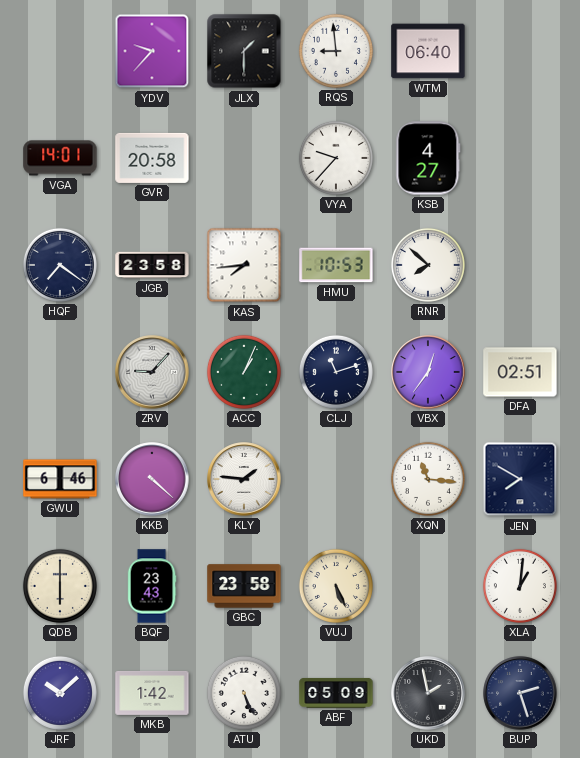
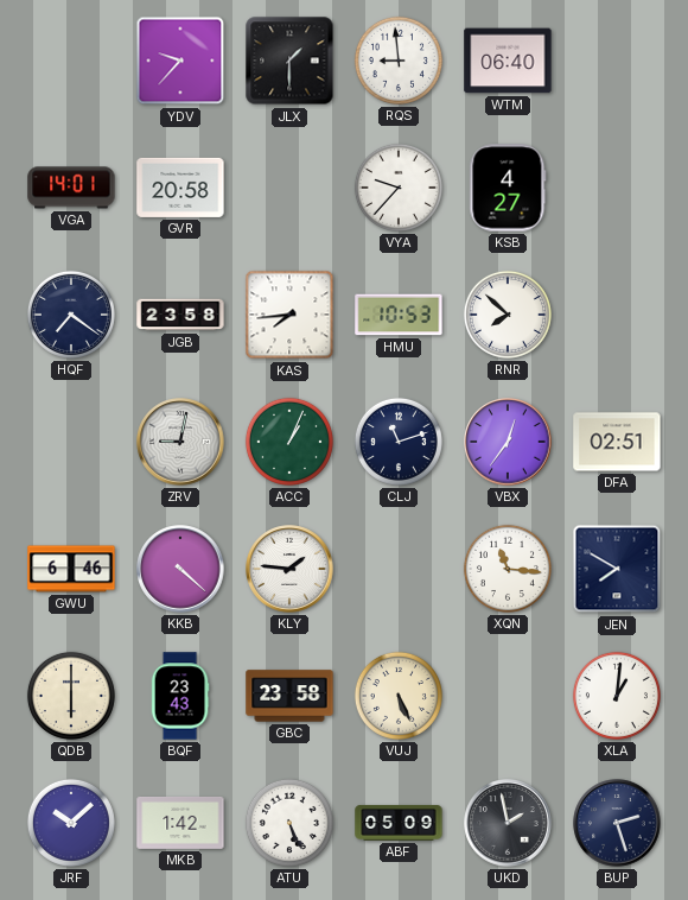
ZRV: 9:07 -> 9:02 (180, 442)
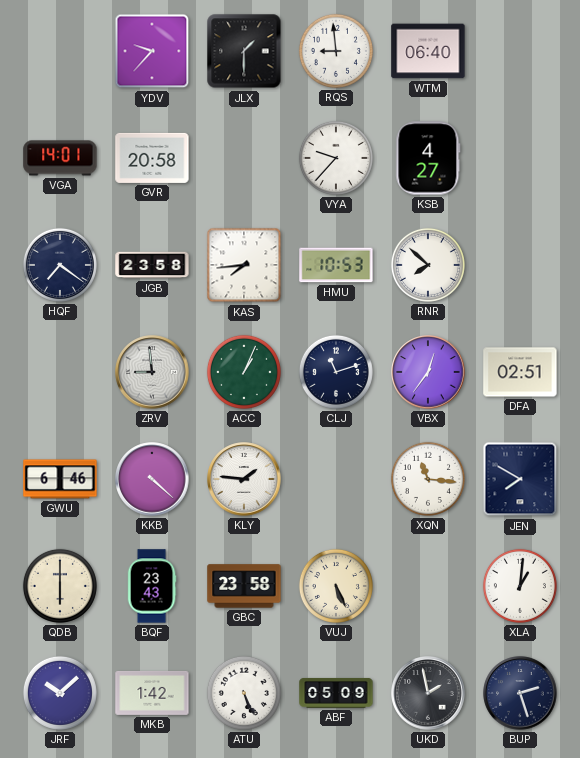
ZRV: 9:02 -> 8:59 (152, 372)
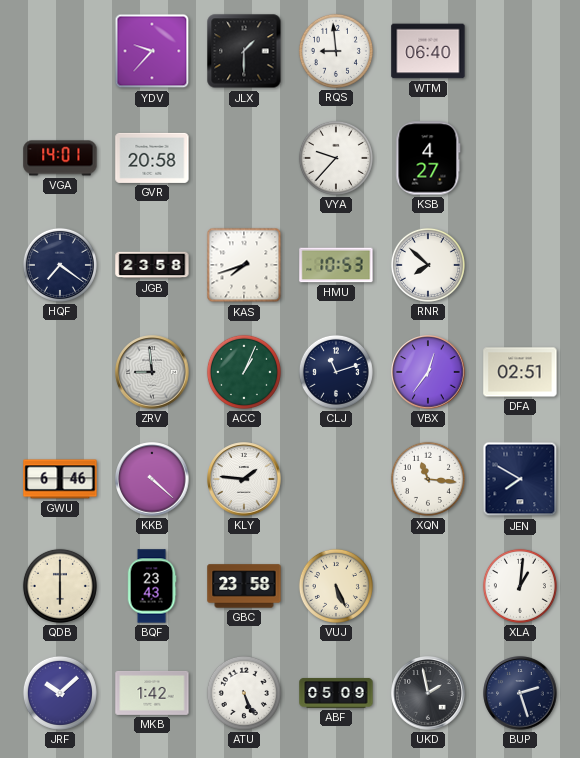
KAS: 7:44 -> 7:42 (244, 265)
